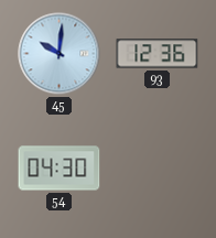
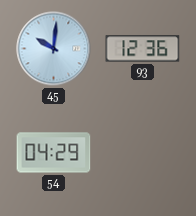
54: 04:30 -> 04:29 (54, 153)
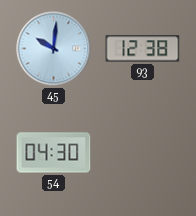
93: 12:36 -> 12:38 (143, 49)
54: 04:29 -> 04:30 (54, 153)
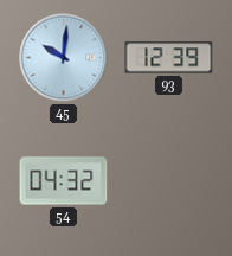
93: 12:38 -> 12:39 (169, 58)
54: 04:30 -> 04:32 (64, 181)
